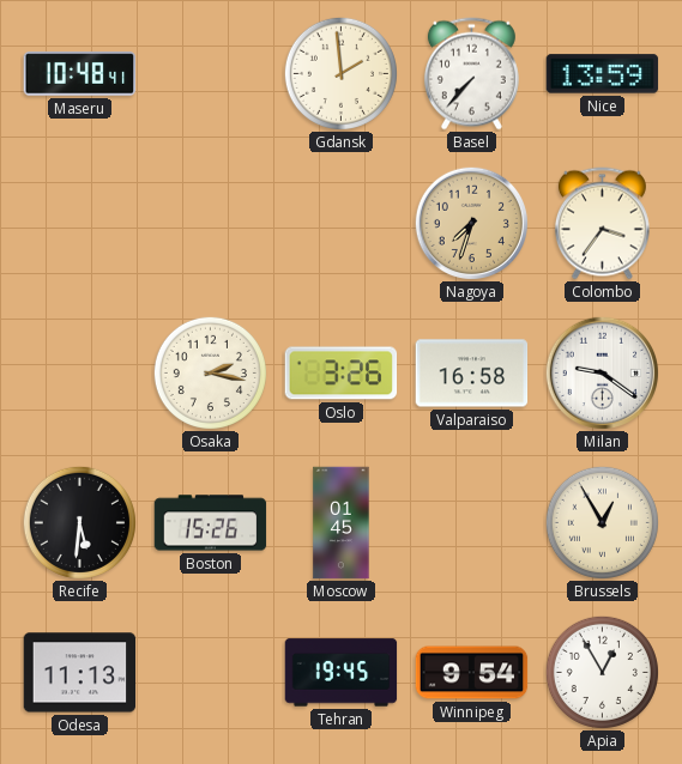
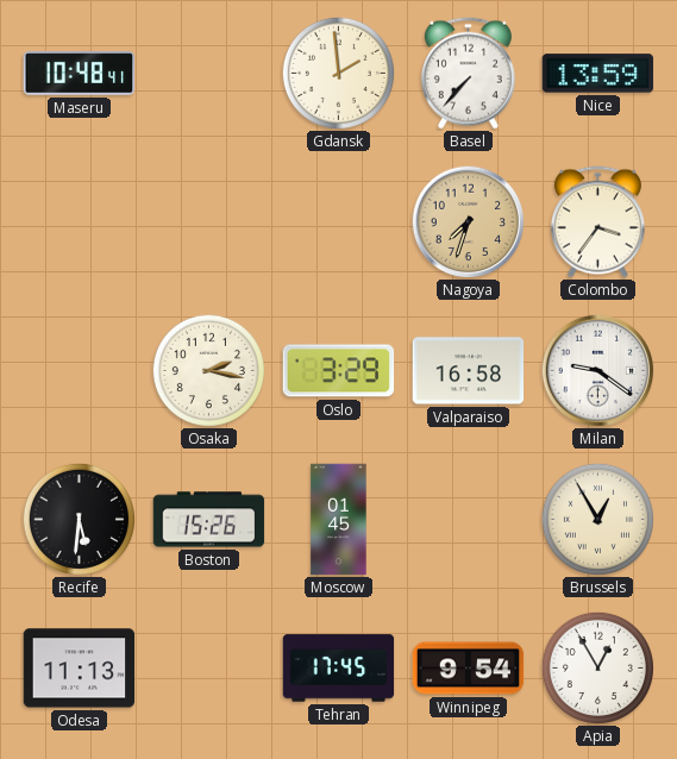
Oslo: 3:26 -> 3:29 (339, 371)
Tehran: 19:45 -> 17:45 (339, 669)
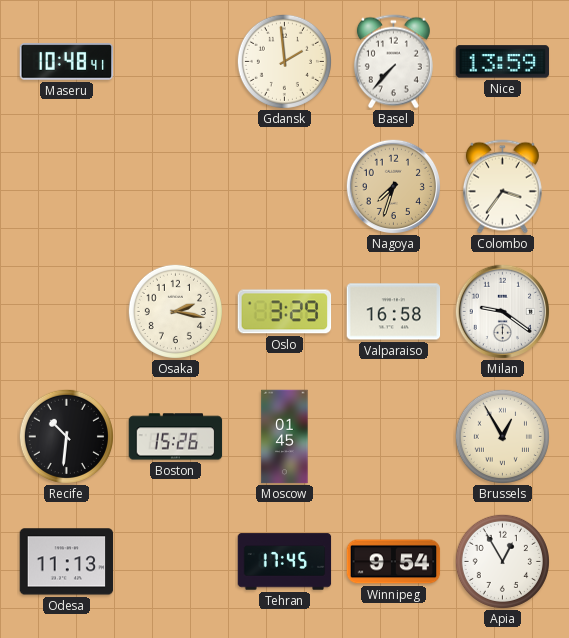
Recife: 5:31 -> 10:31 (66, 436)
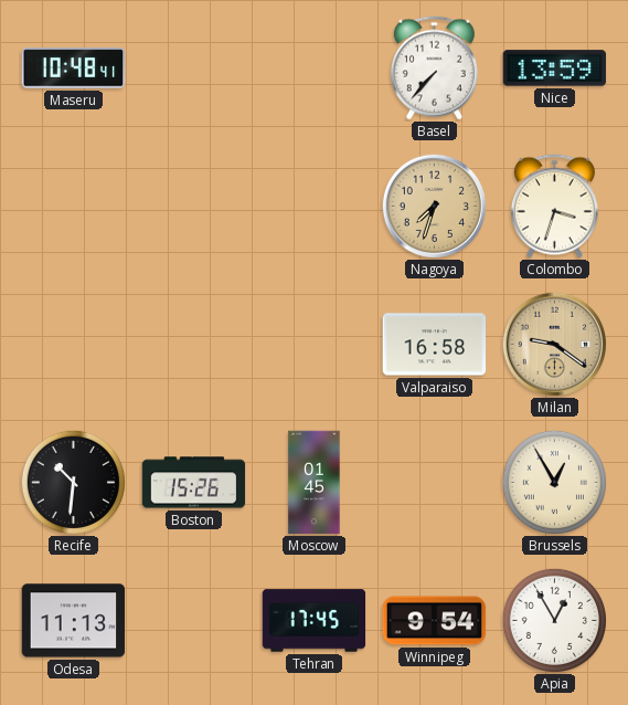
Gdansk: 1:59 -> none (284, 61)
Colombo: 3:36 -> 3:33 (554, 207)
Osaka: 2:17 -> none (175, 311)
Oslo: 3:29 -> none (285, 312)
Milan dial: white -> champagne (554, 344)
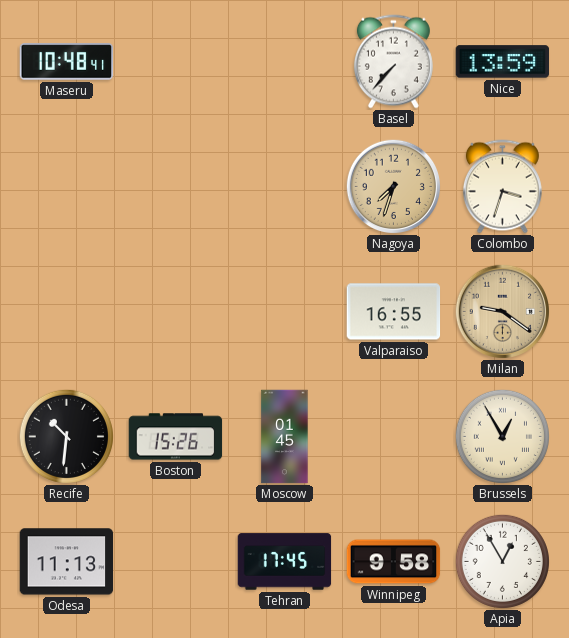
Valparaiso: 16:58 -> 16:55 (394, 312)
Winnipeg: 9:54 -> 9:58 (394, 562)
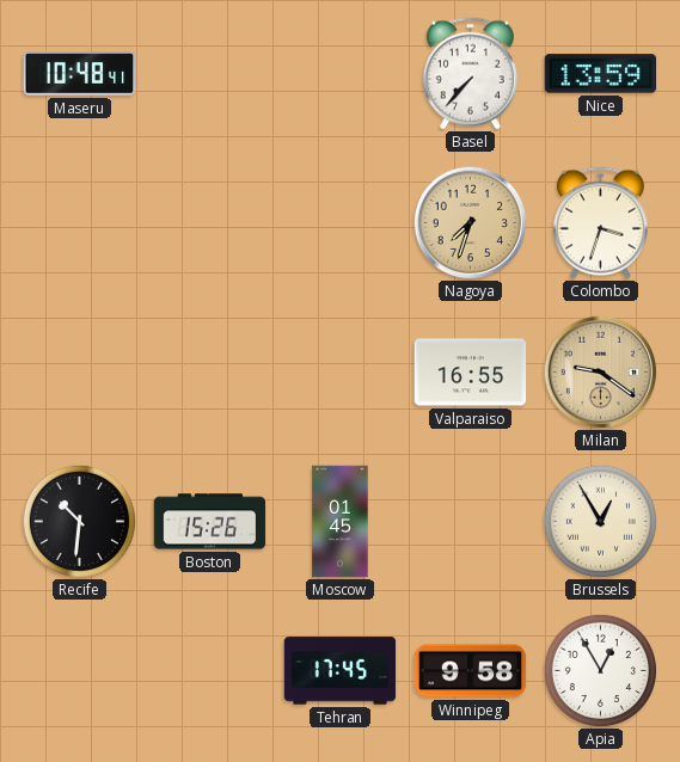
Odesa: 11:13 -> none (67, 562)
